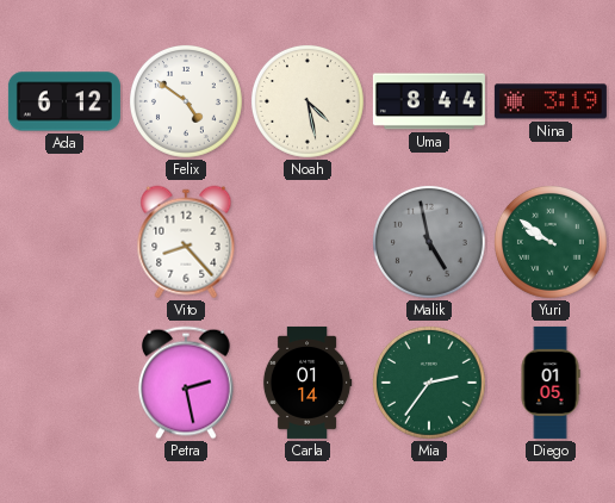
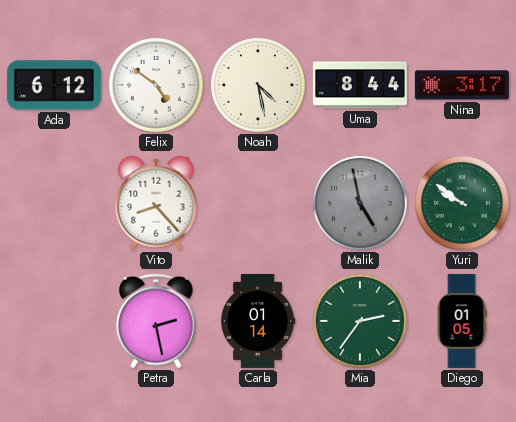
Nina: 3:19 -> 3:17 (462, 85)
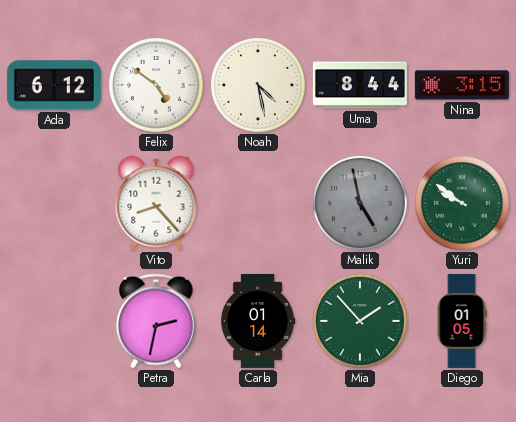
Nina: 3:17 -> 3:15 (462, 85)
Petra: 2:28 -> 2:32 (156, 321)
Mia: 2:36 -> 1:53 (360, 321)
